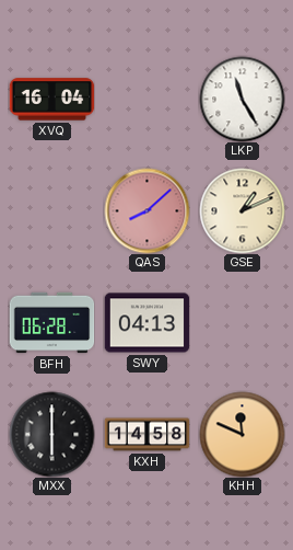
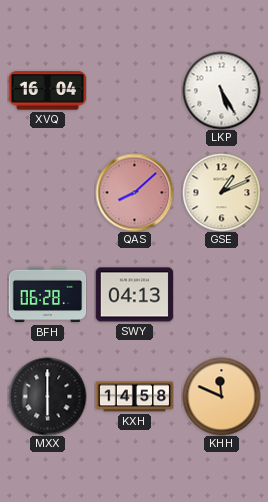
LKP: 11:25 -> 5:25 (221, 90)
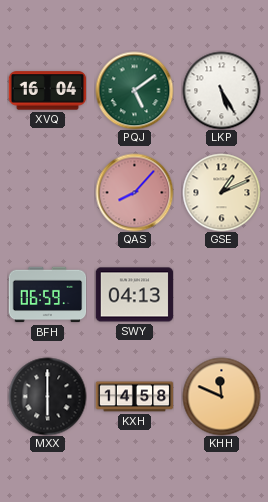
PQJ: none -> 5:09 (134, 90)
QAS: 8:08 -> 8:07 (134, 192)
BFH: 06:28 -> 06:59 (47, 295)
